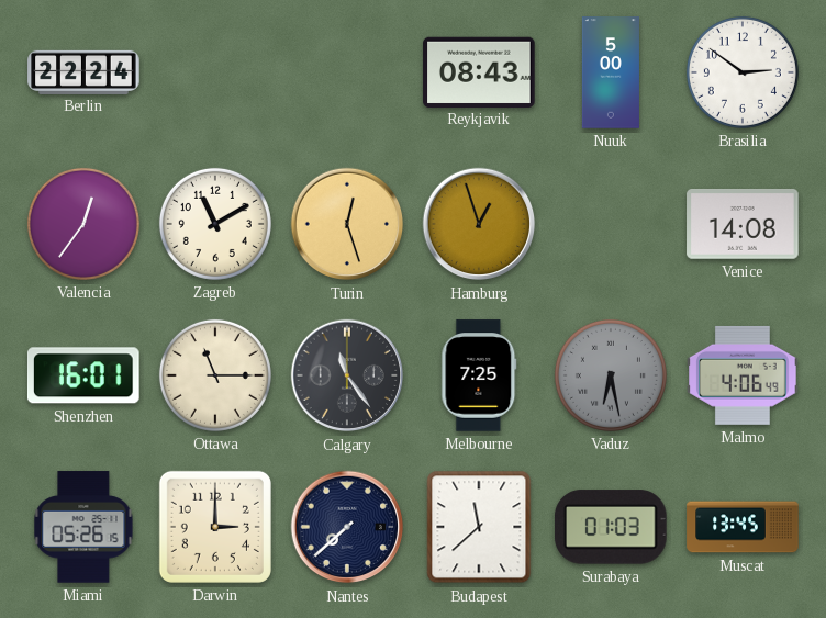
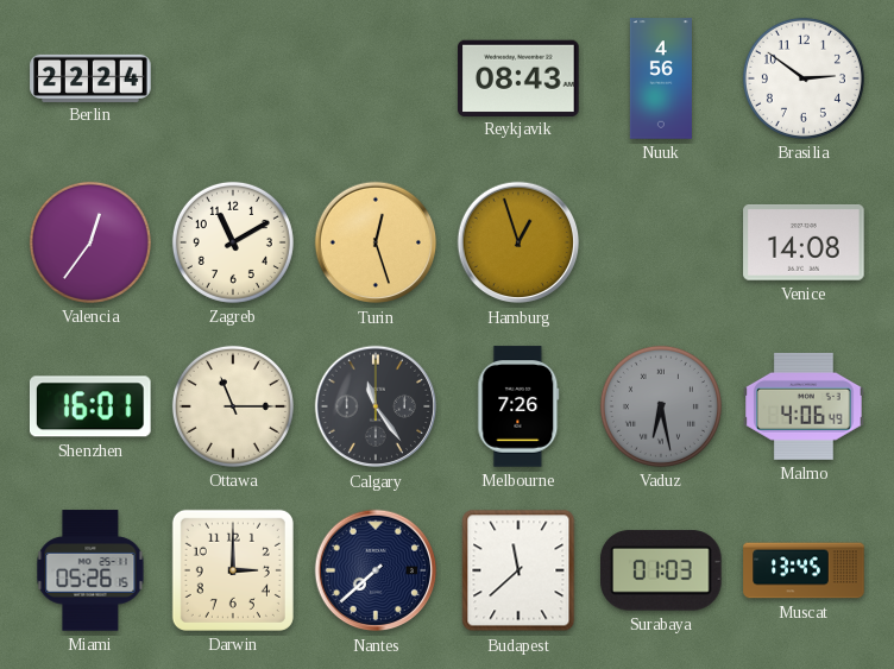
Nuuk: 5:00 -> 4:56 (661, 78)
Melbourne: 7:25 -> 7:26 (518, 406)
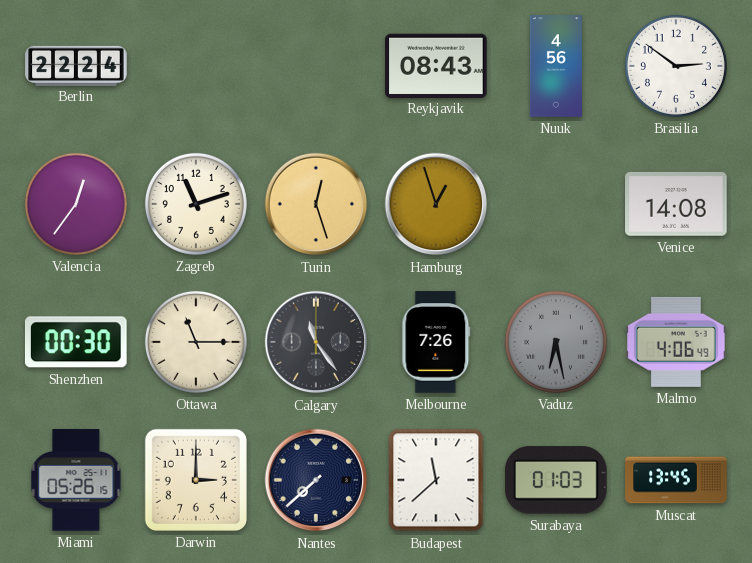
Zagreb: 11:10 -> 11:12 (196, 204)
Shenzhen: 16:01 -> 00:30 (76, 342)
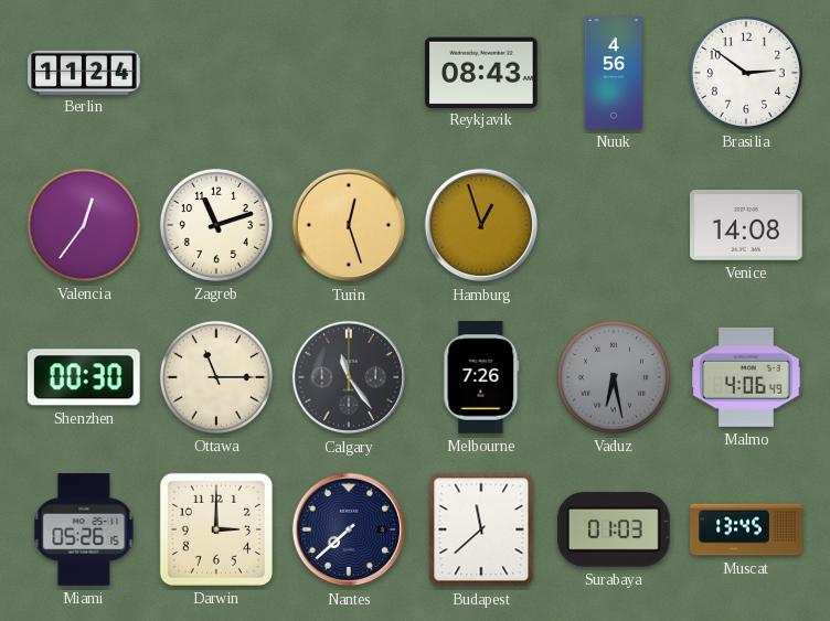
Berlin: 22:24 -> 11:24 (84, 72)
